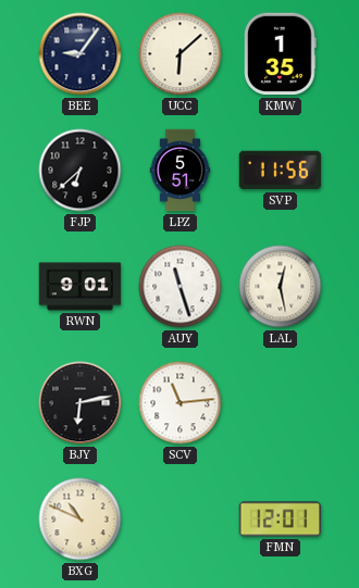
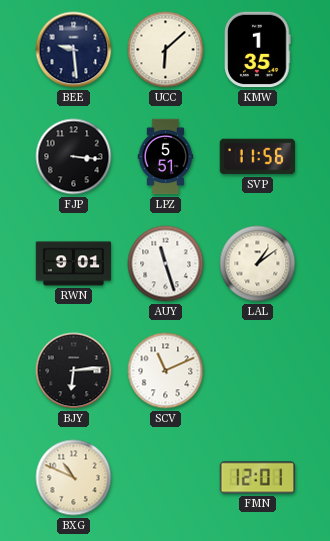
BEE: 9:06 -> 9:29 (74, 50)
FJP: 6:38 -> 3:16 (74, 157)
LAL: 12:28 -> 1:09 (258, 264)
BJY: 6:13 -> 6:14 (74, 371)
SCV: 11:14 -> 11:11 (166, 371)
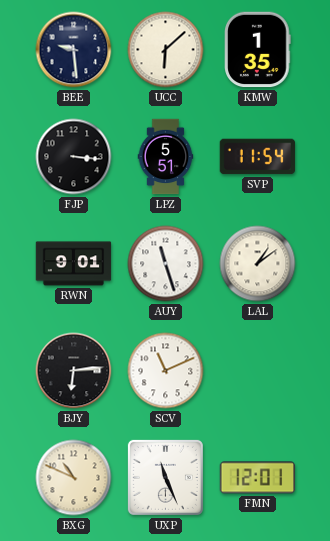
SVP: 11:56 -> 11:54 (258, 157)
UXP: none -> 11:26 (165, 477)
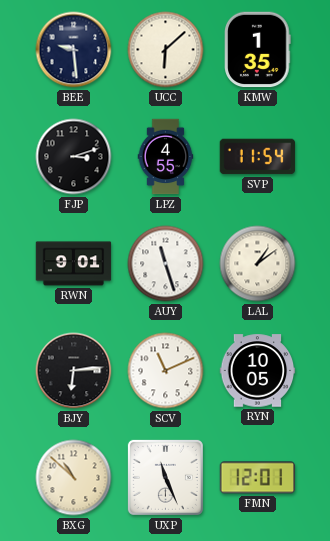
FJP: 3:16 -> 3:12 (74, 157)
LPZ: 5:51 -> 4:55 (166, 157)
RYN: none -> 10:05 (258, 371)
BXG: 10:49 -> 10:52 (74, 478)
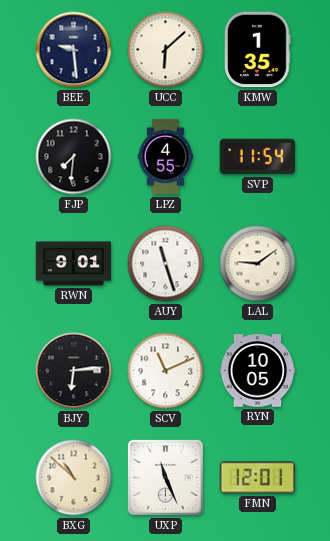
FJP: 3:12 -> 7:31 (74, 157)
LAL: 1:09 -> 9:09 (258, 264)
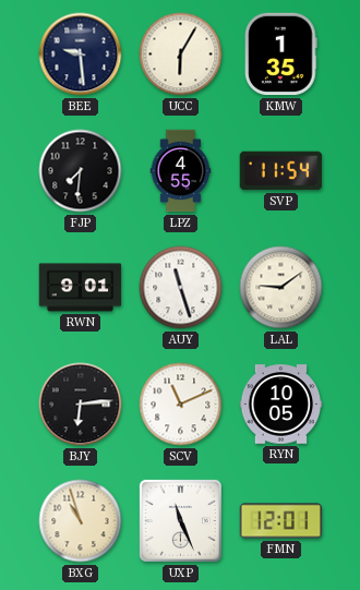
UCC: 6:08 -> 6:05 (181, 55)
BXG: 10:52 -> 10:57 (81, 521)
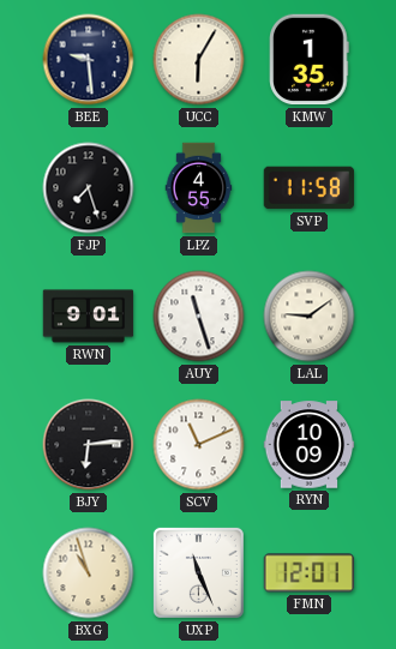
FJP: 7:31 -> 7:27 (89, 188)
SVP: 11:54 -> 11:58 (310, 188)
RYN: 10:05 -> 10:09 (310, 445)
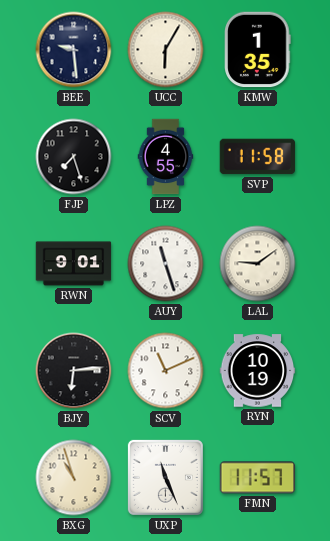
RYN: 10:09 -> 10:19 (258, 371)
FMN: 12:01 -> 11:57 (258, 478)
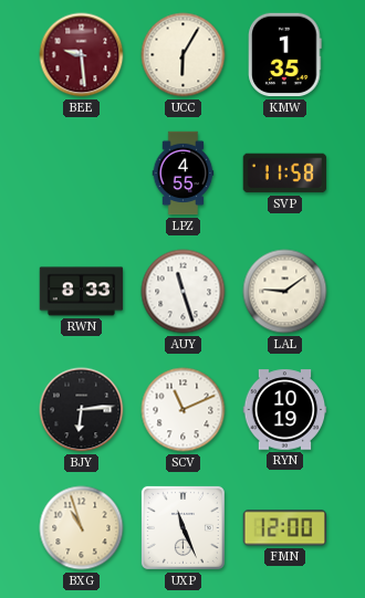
BEE dial: navy -> burgundy (82, 55)
FJP: 7:27 -> none (74, 157)
RWN: 9:01 -> 8:33 (82, 292)
FMN: 11:57 -> 12:00 (285, 528)
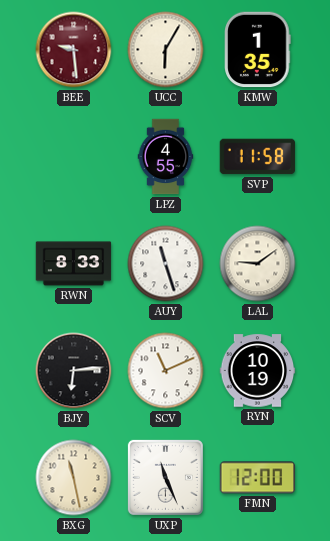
BXG: 10:57 -> 11:28 (74, 478)
